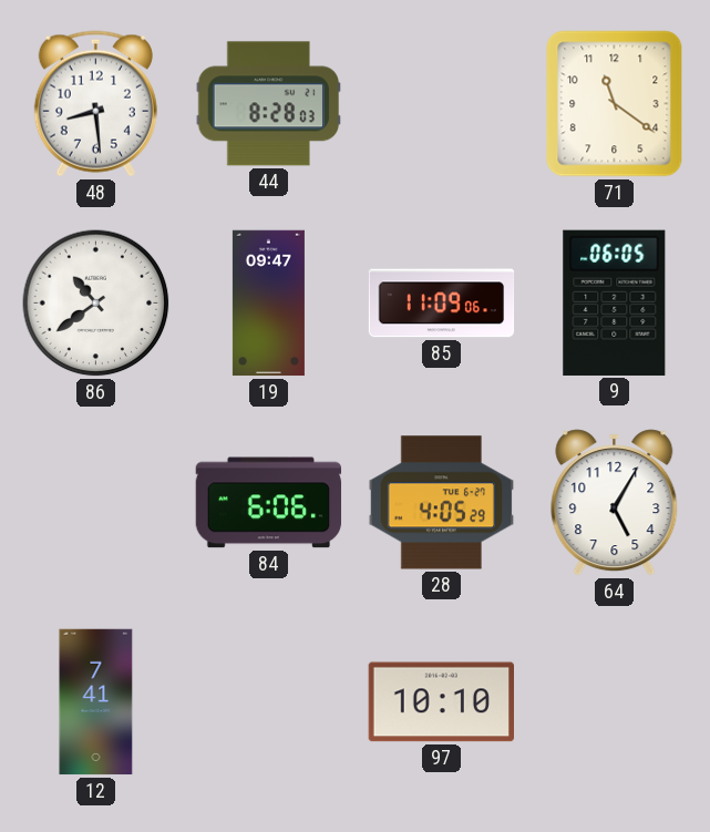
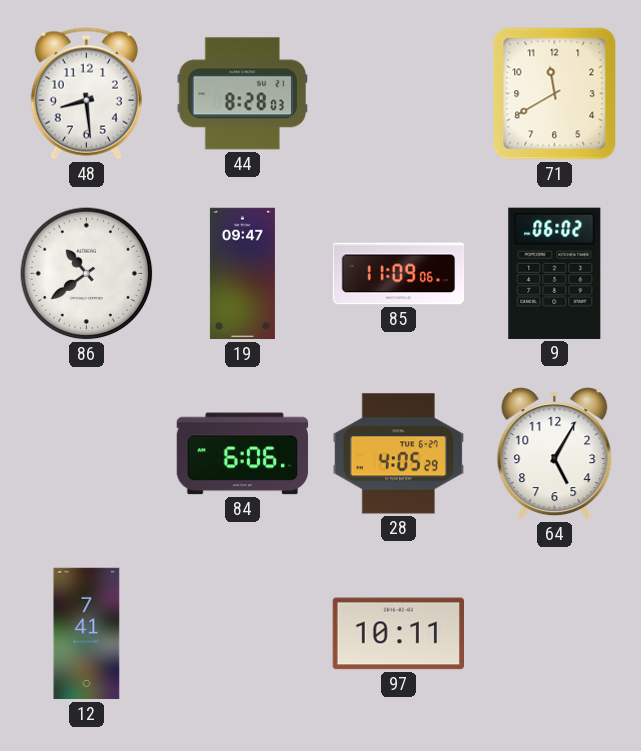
71: 11:21 -> 11:40 (555, 94)
9: 06:05 -> 06:02 (555, 273)
97: 10:10 -> 10:11 (398, 634)
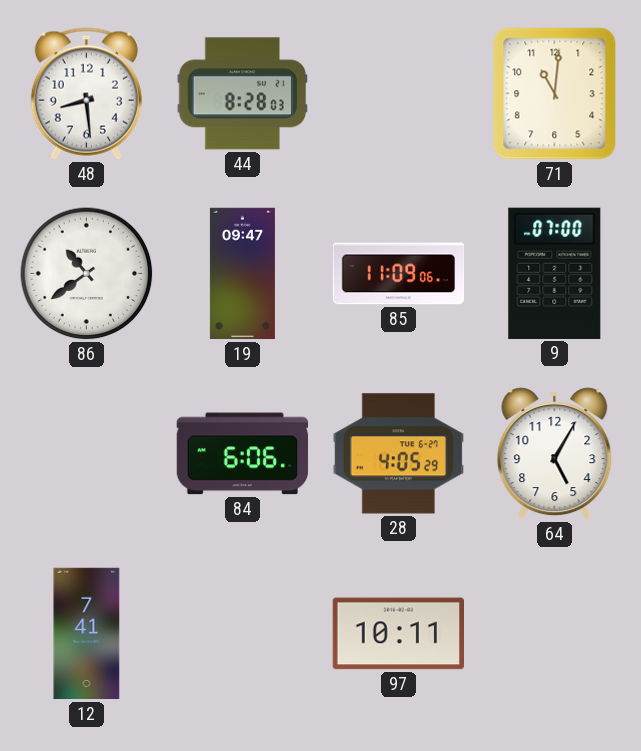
71: 11:40 -> 11:01 (555, 94)
9: 06:02 -> 07:00 (555, 273)
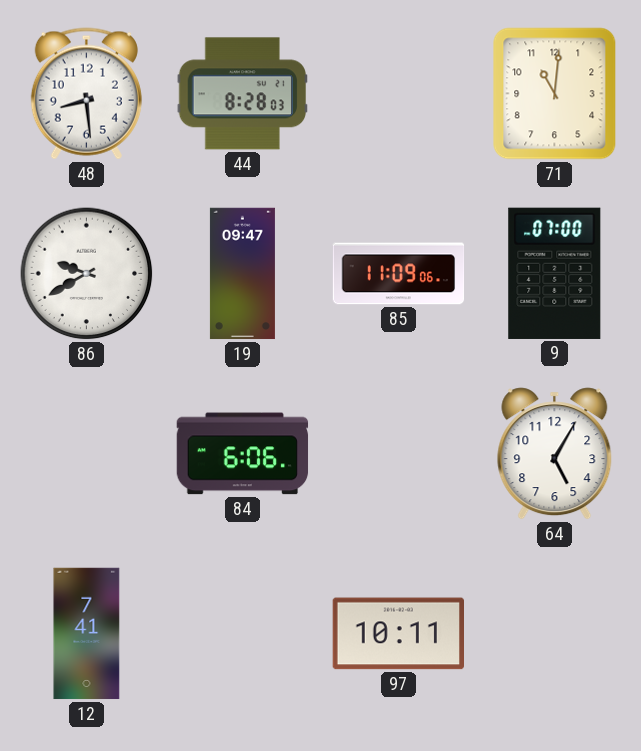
86: 10:39 -> 9:40 (87, 274)
28: 4:05 -> none (399, 454)
